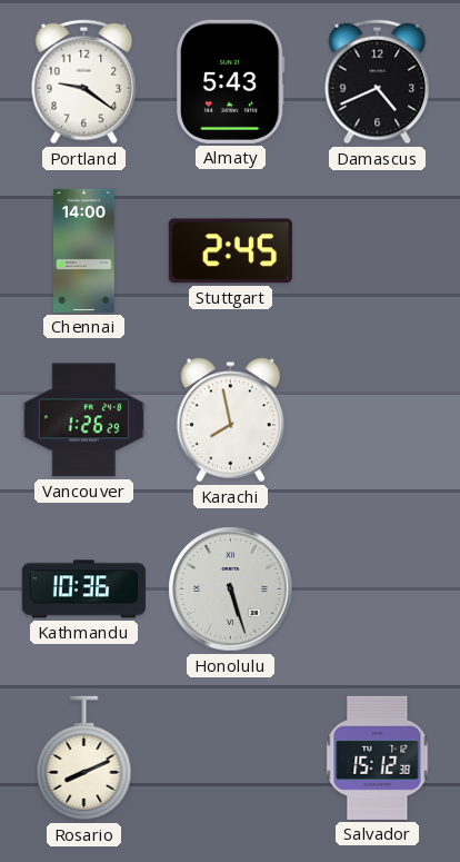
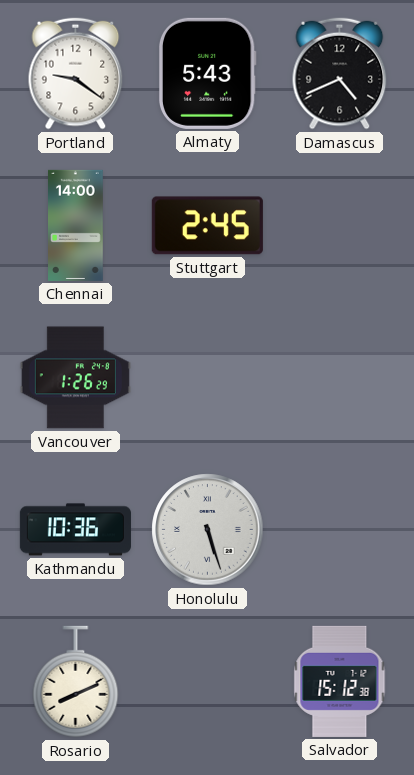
Karachi: 7:58 -> none (231, 420)
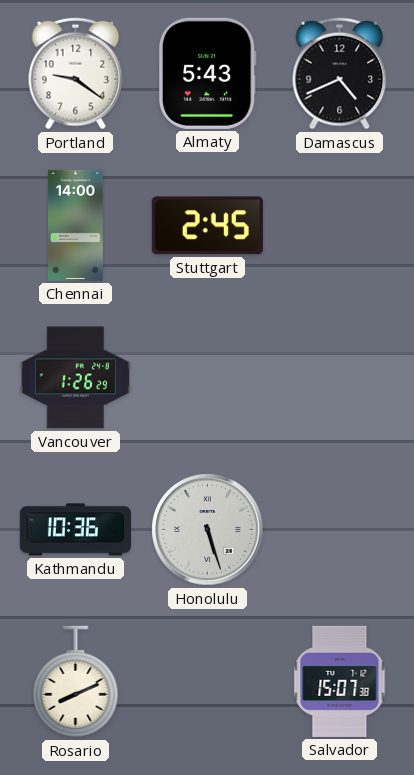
Salvador: 15:12 -> 15:07 (340, 681)
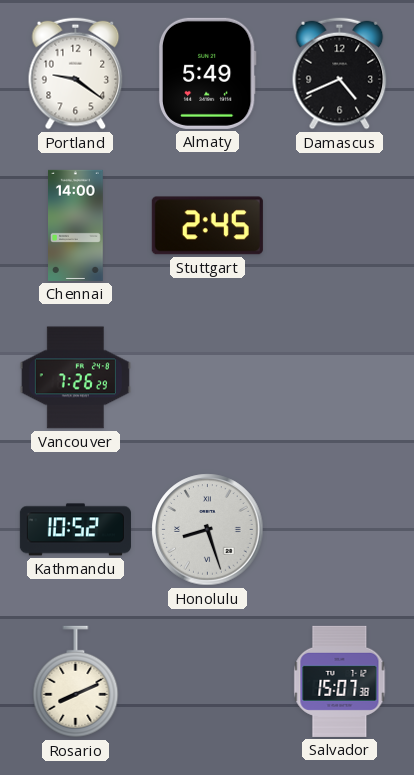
Almaty: 5:43 -> 5:49 (207, 73)
Vancouver: 1:26 -> 7:26 (75, 378)
Kathmandu: 10:36 -> 10:52 (75, 530)
Honolulu: 5:27 -> 8:27 (208, 530)
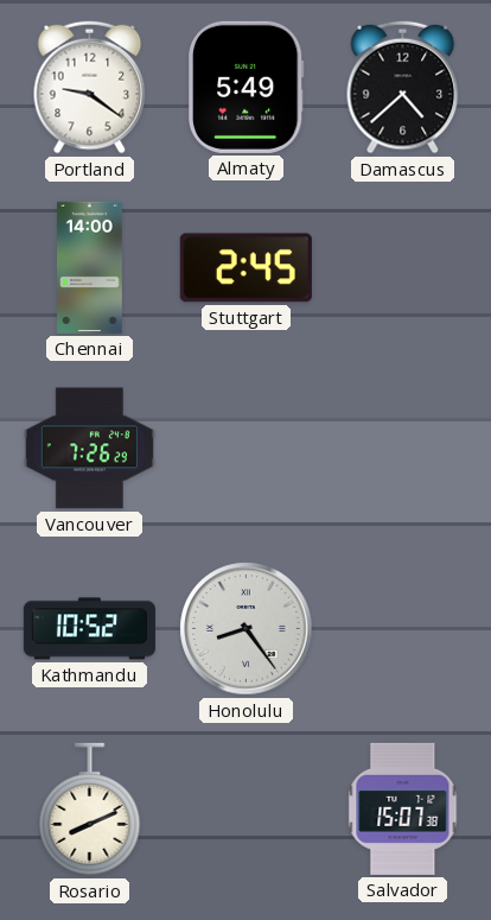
Damascus: 4:41 -> 4:38 (403, 88)
Honolulu: 8:27 -> 8:24 (247, 629)
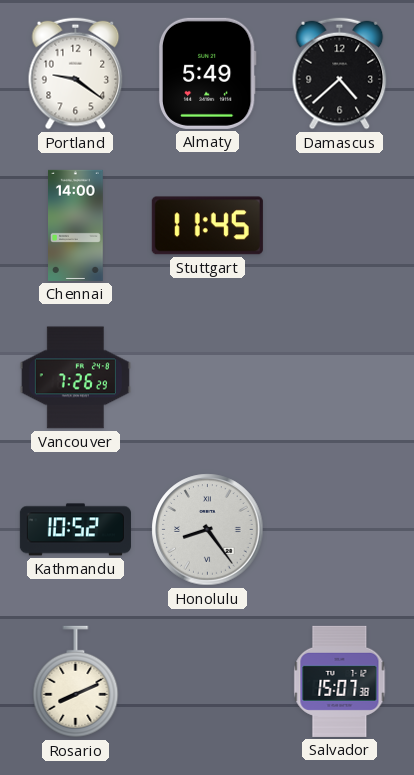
Stuttgart: 2:45 -> 11:45 (207, 226)
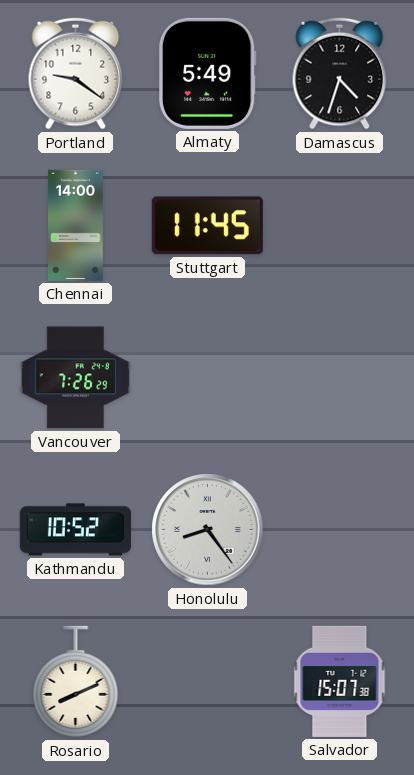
Damascus: 4:38 -> 4:33 (340, 74)
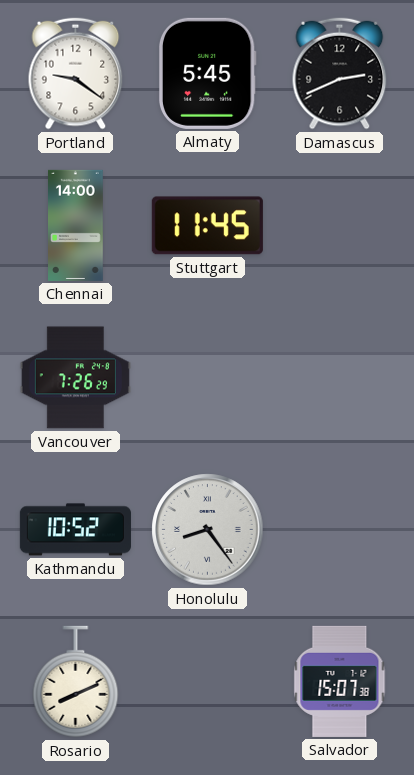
Almaty: 5:49 -> 5:45 (207, 73)
Damascus: 4:33 -> 2:41 (340, 74)
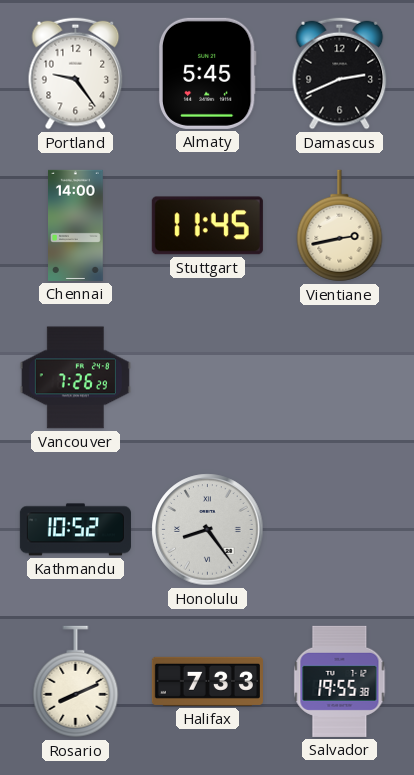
Portland: 9:21 -> 9:24 (76, 74)
Vientiane: none -> 2:43 (340, 226)
Halifax: none -> 7:33 (207, 681)
Salvador: 15:07 -> 19:55 (340, 681)
